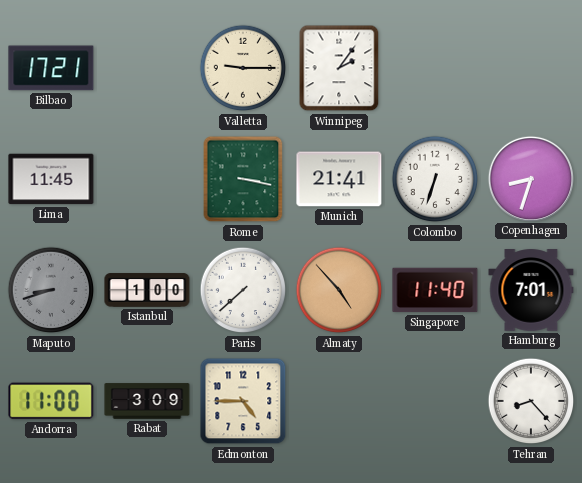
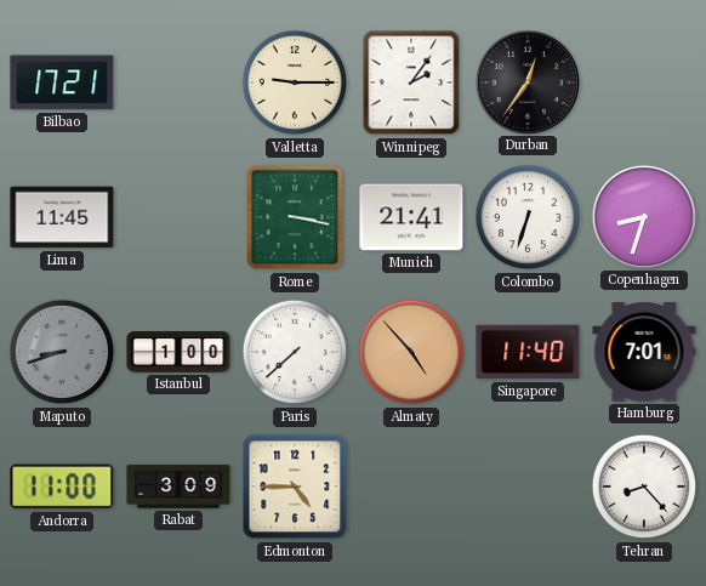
Durban: none -> 12:36 (526, 81)
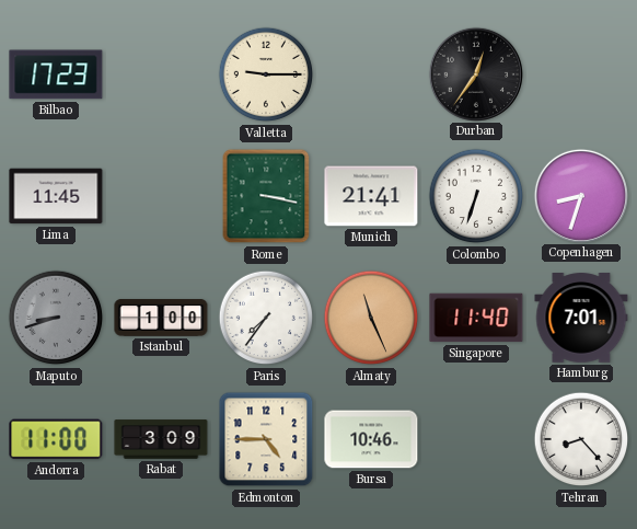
Bilbao: 17:21 -> 17:23 (56, 74)
Winnipeg: 2:06 -> none (411, 83)
Paris: 7:38 -> 7:36 (266, 318)
Almaty: 4:53 -> 11:26 (371, 318)
Bursa: none -> 10:46 (371, 439)
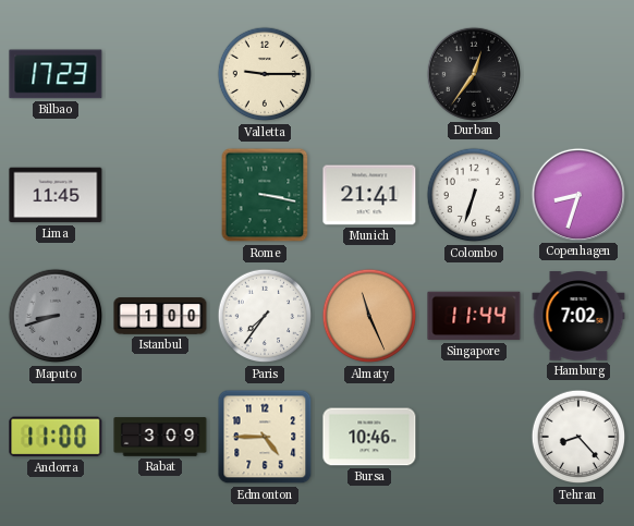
Singapore: 11:40 -> 11:44 (474, 316)
Hamburg: 7:01 -> 7:02 (578, 316)
